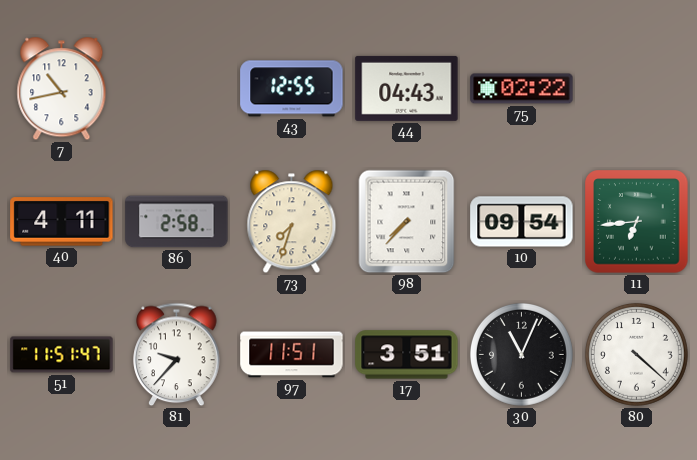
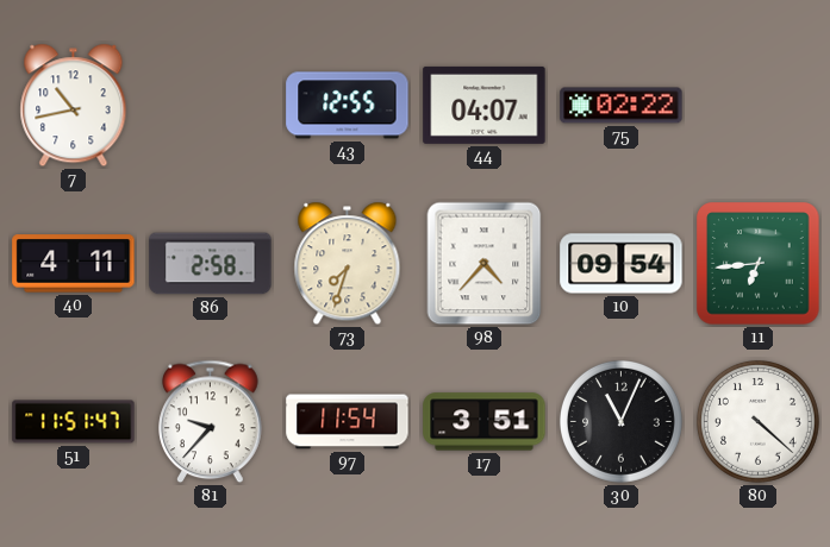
44: 04:43 -> 04:07 (485, 105)
98: 7:37 -> 4:37 (485, 264)
97: 11:51 -> 11:54 (348, 422)
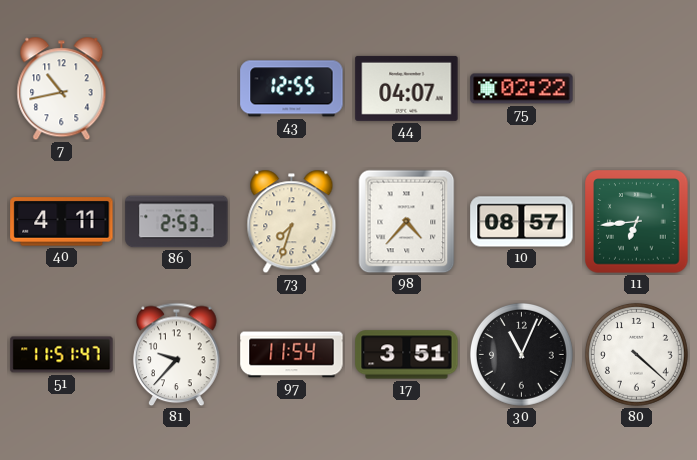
86: 2:58 -> 2:53 (177, 222)
10: 09:54 -> 08:57 (522, 222)
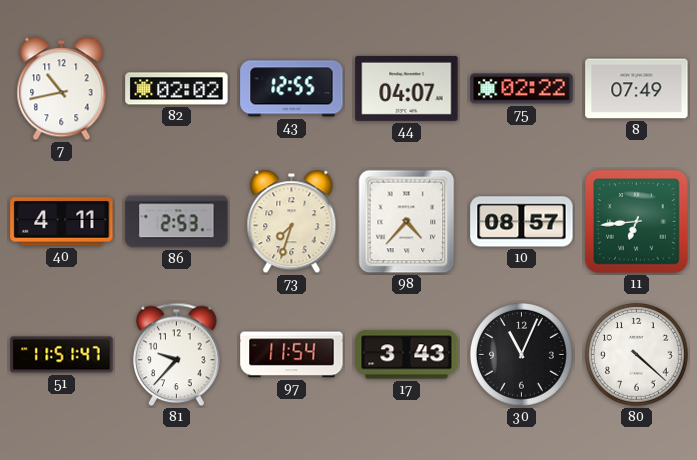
82: none -> 02:02 (177, 89)
8: none -> 07:49 (637, 89)
17: 3:51 -> 3:43 (407, 355)
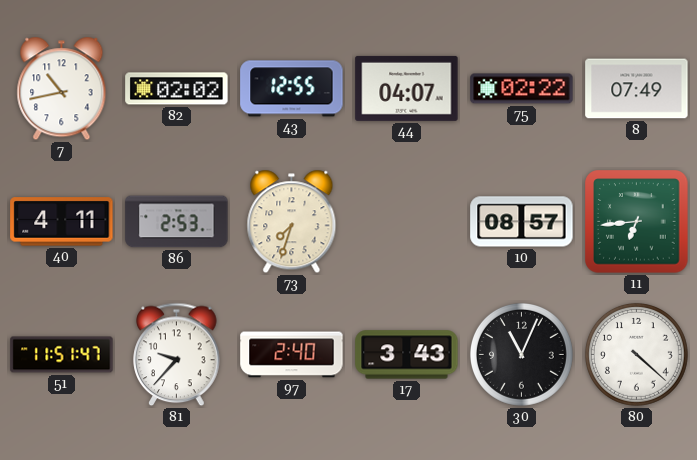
98: 4:37 -> none (407, 222)
97: 11:54 -> 2:40 (292, 355)
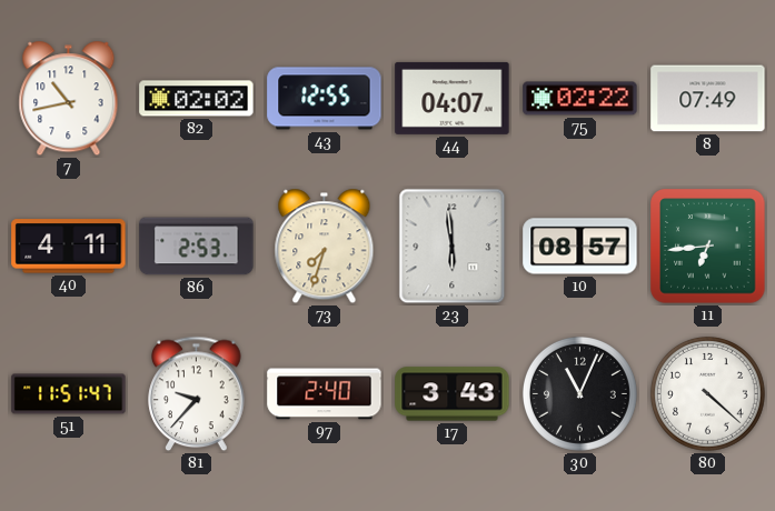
23: none -> 5:59 (453, 247)
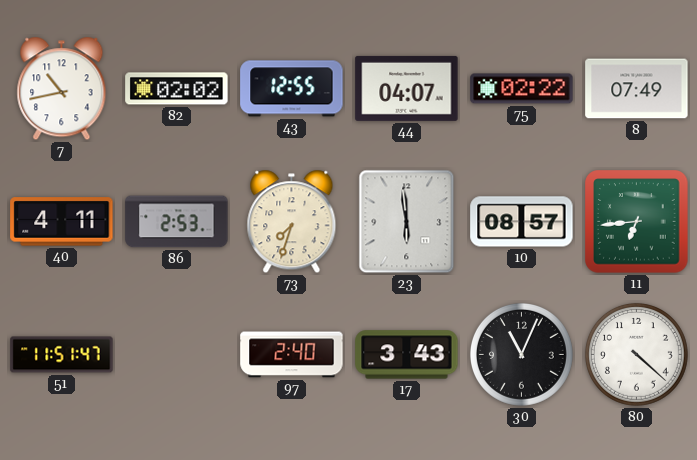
81: 9:37 -> none (197, 394)
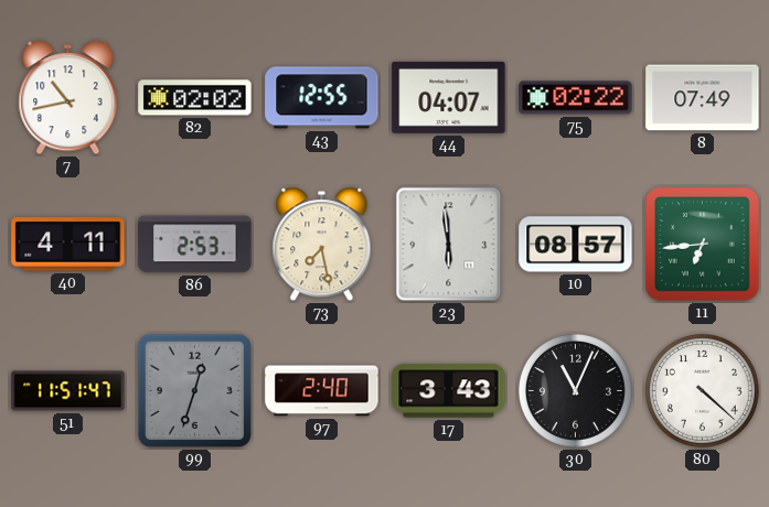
73: 7:33 -> 7:28 (322, 245)
99: none -> 12:33 (194, 390)
